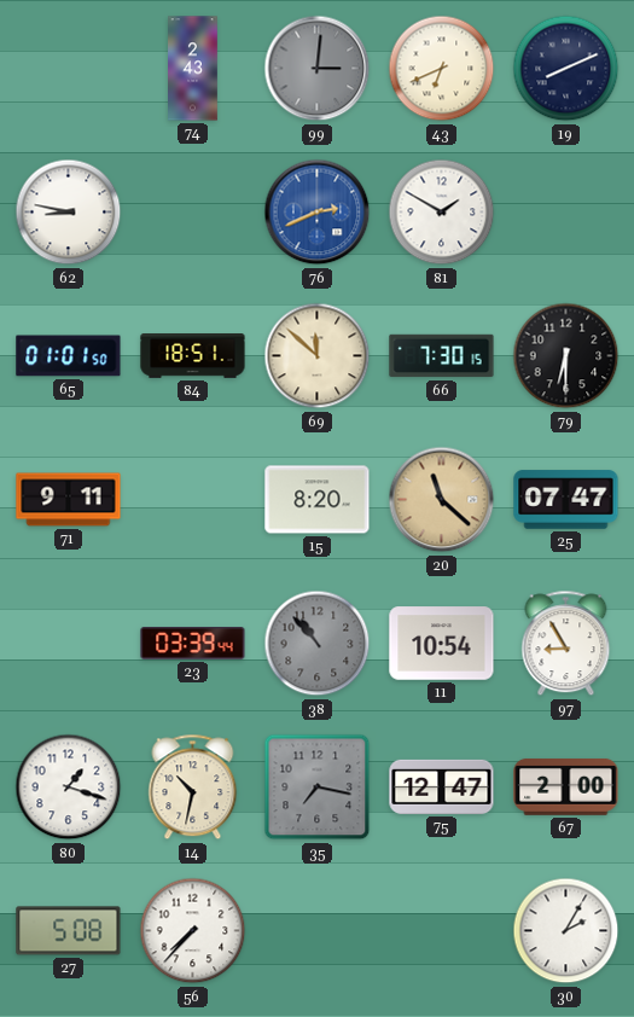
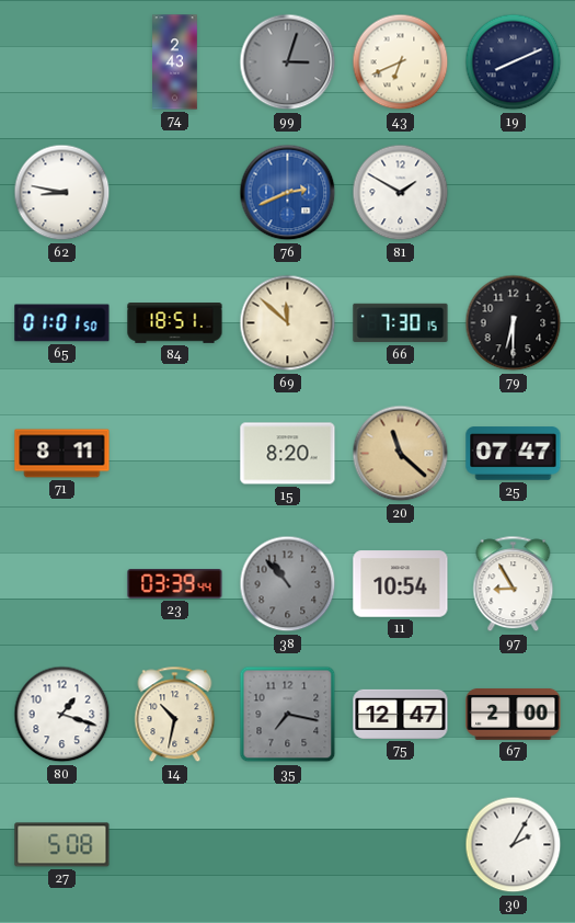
99: 3:01 -> 3:03 (288, 62)
71: 9:11 -> 8:11 (62, 454)
56: 7:37 -> none (193, 931)
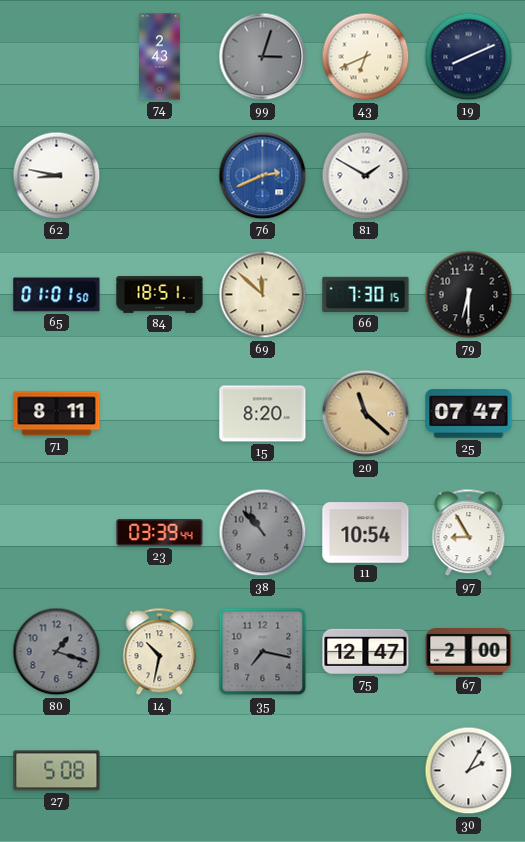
80 dial: white -> grey (57, 652)
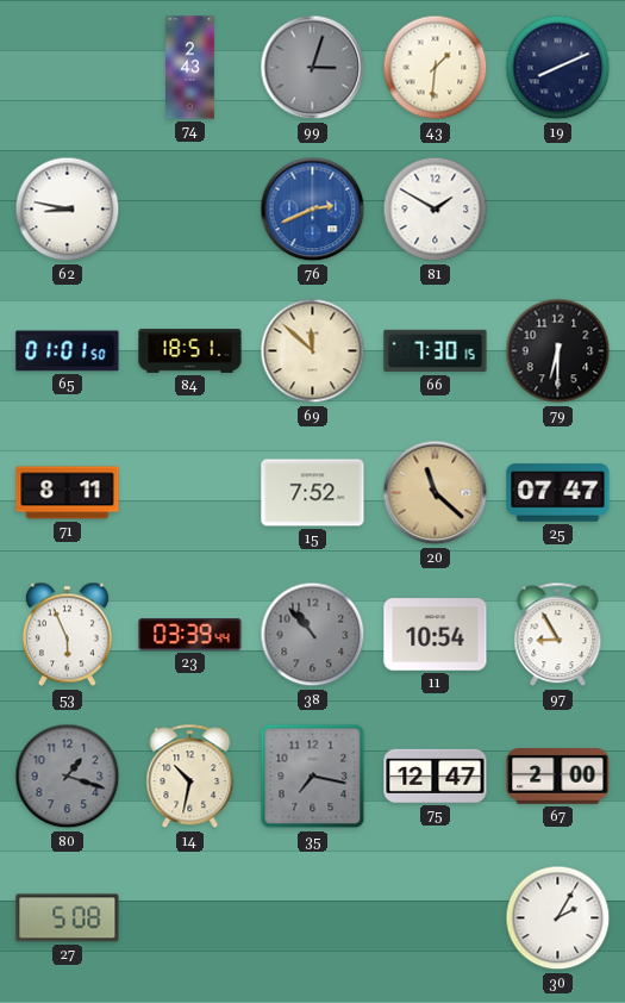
43: 6:41 -> 1:31 (436, 68)
15: 8:20 -> 7:52 (313, 493)
53: none -> 5:56 (67, 635)
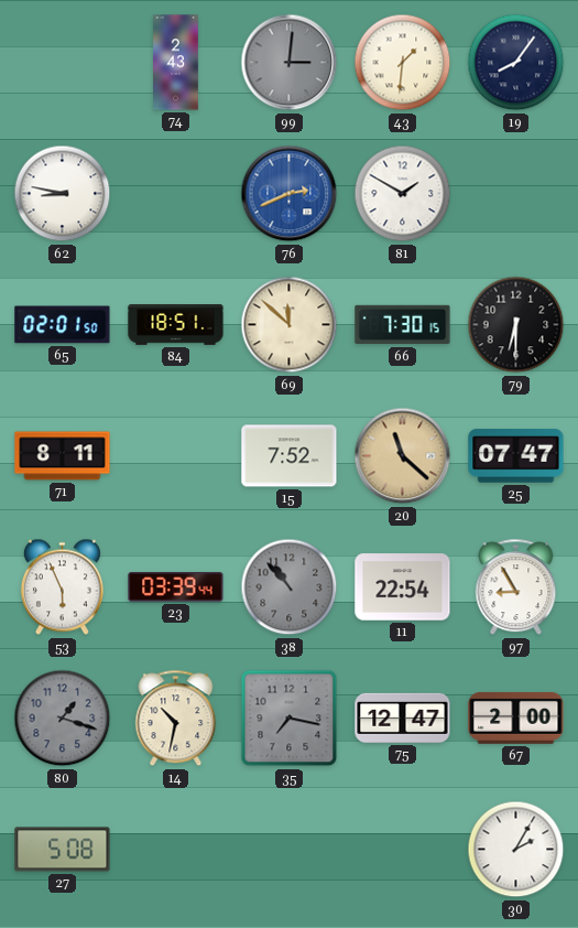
99: 3:03 -> 3:01 (290, 63)
19: 8:11 -> 8:06 (516, 63)
65: 01:01 -> 02:01 (63, 325)
11: 10:54 -> 22:54 (403, 587)
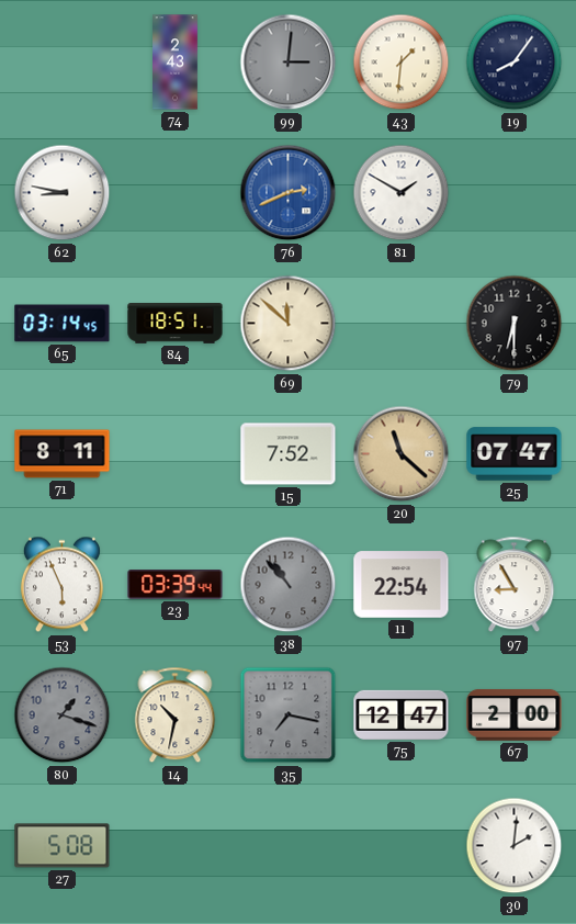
65: 02:01 -> 03:14 (63, 324)
66: 7:30 -> none (403, 325)
30: 2:05 -> 2:01 (515, 846)
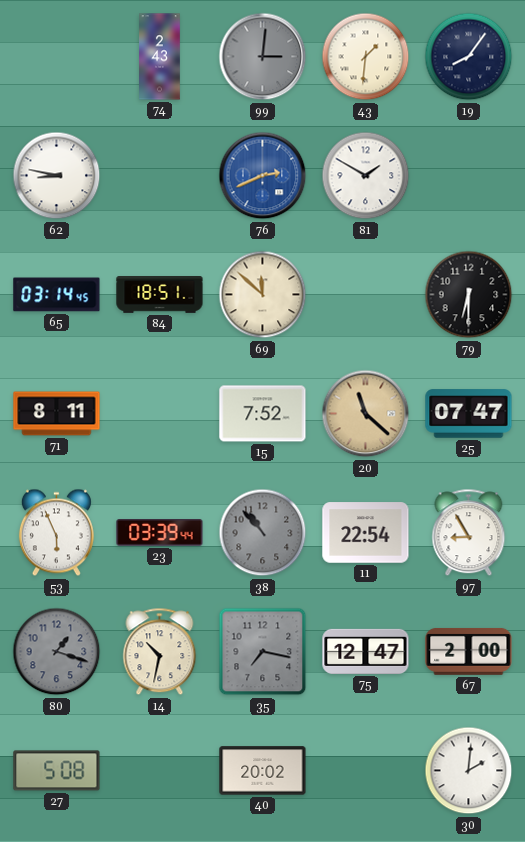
40: none -> 20:02 (263, 771)
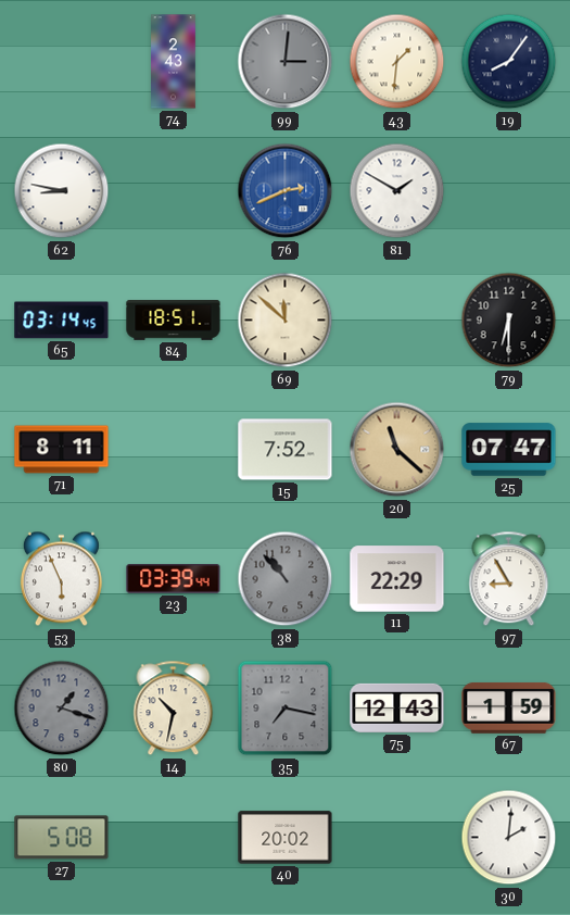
11: 22:54 -> 22:29 (397, 579)
75: 12:47 -> 12:43 (397, 707)
67: 2:00 -> 1:59 (509, 707)
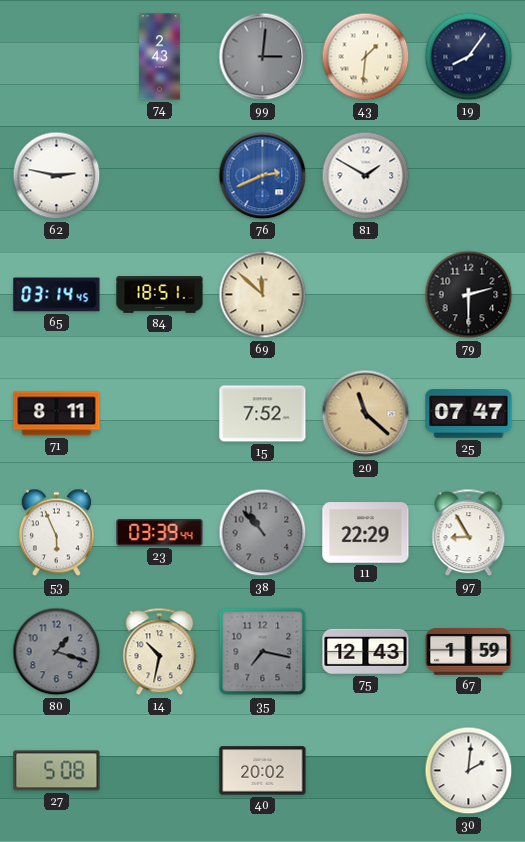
62: 8:47 -> 2:47 (57, 176)
79: 6:30 -> 2:30 (469, 295)
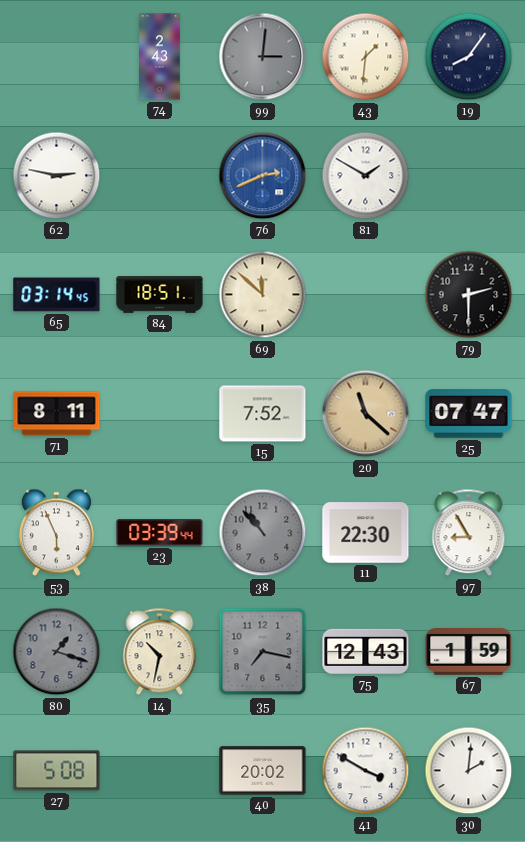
11: 22:29 -> 22:30 (366, 533)
41: none -> 3:50 (366, 771)
